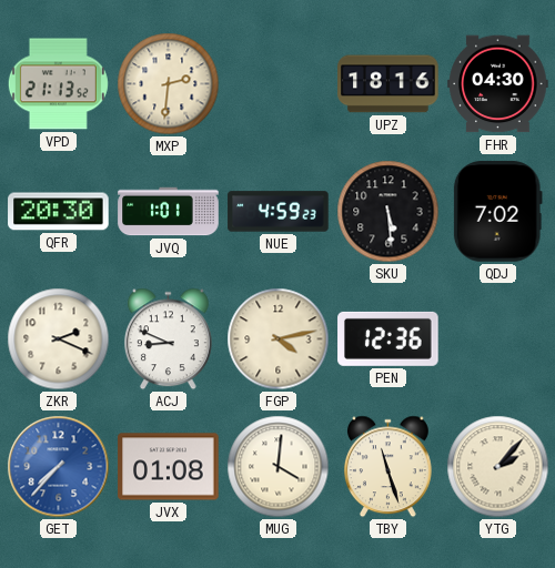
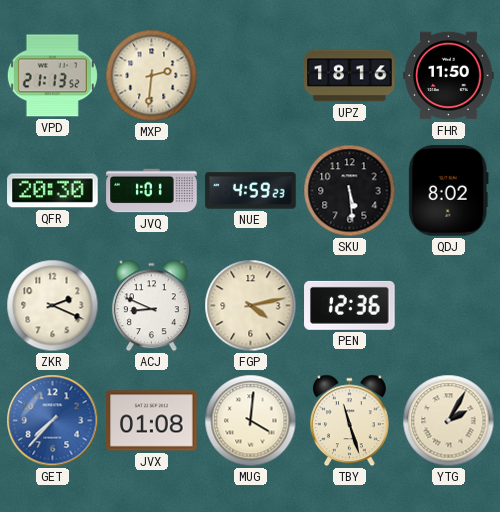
FHR: 04:30 -> 11:50 (449, 76)
QDJ: 7:02 -> 8:02 (448, 191)
YTG: 2:07 -> 2:05 (449, 421)
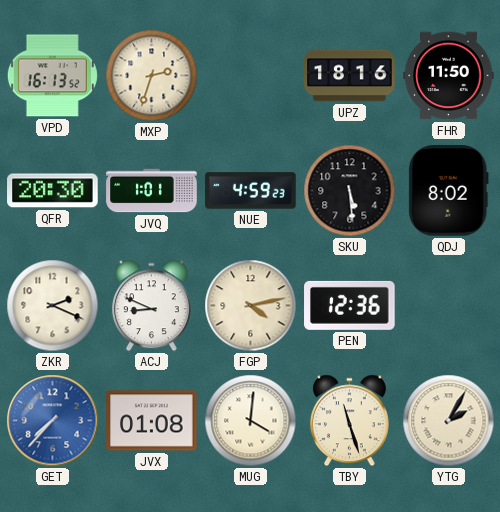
VPD: 21:13 -> 16:13 (52, 76)
MXP: 2:31 -> 2:33 (152, 76)
